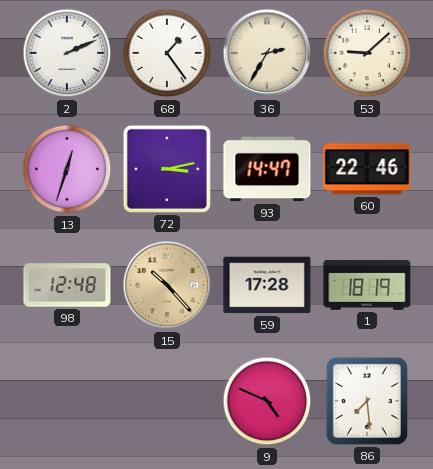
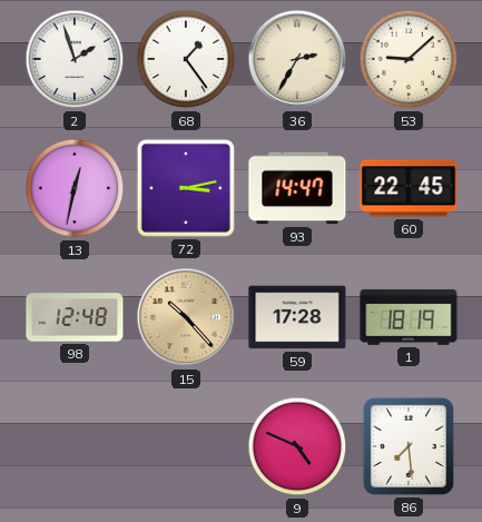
2: 2:11 -> 1:57 (75, 59)
13: 12:33 -> 12:32 (75, 188)
60: 22:46 -> 22:45 (409, 188)
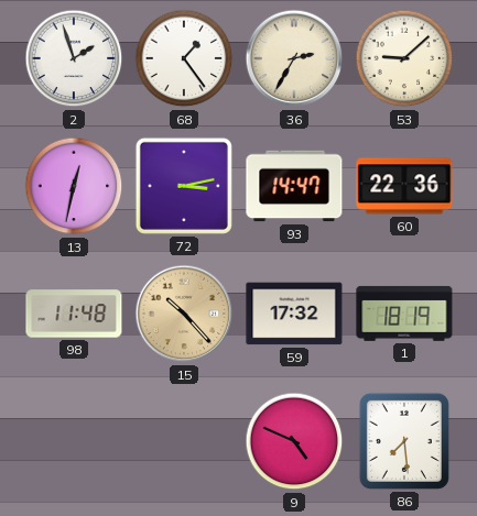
60: 22:45 -> 22:36 (404, 186)
98: 12:48 -> 11:48 (74, 314)
59: 17:28 -> 17:32 (294, 314)
